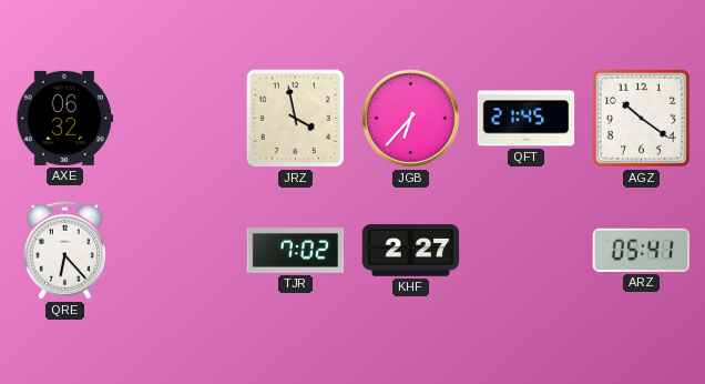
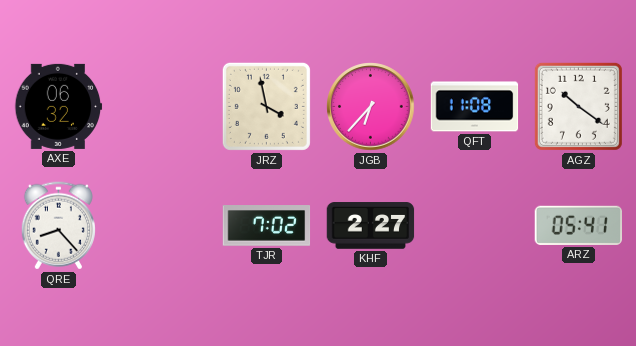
QFT: 21:45 -> 11:08 (475, 107)
QRE: 6:23 -> 8:23 (58, 226)
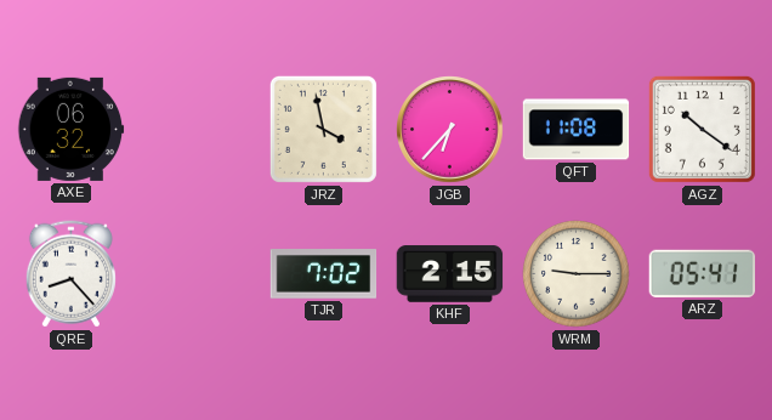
KHF: 2:27 -> 2:15 (450, 274)
WRM: none -> 9:15 (577, 274)
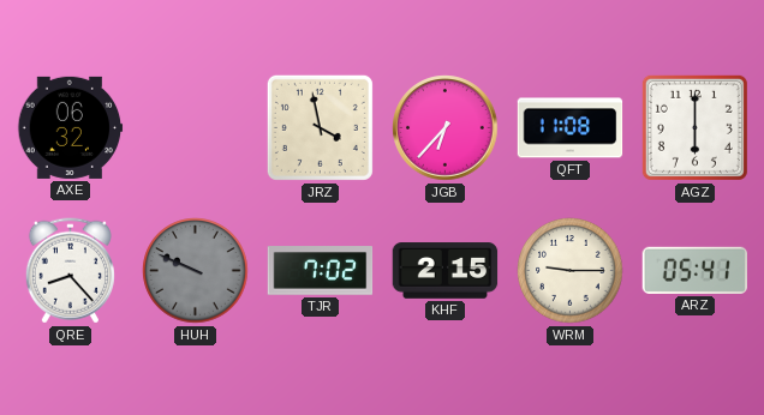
AGZ: 10:21 -> 6:00 (694, 127)
HUH: none -> 9:49 (196, 271)
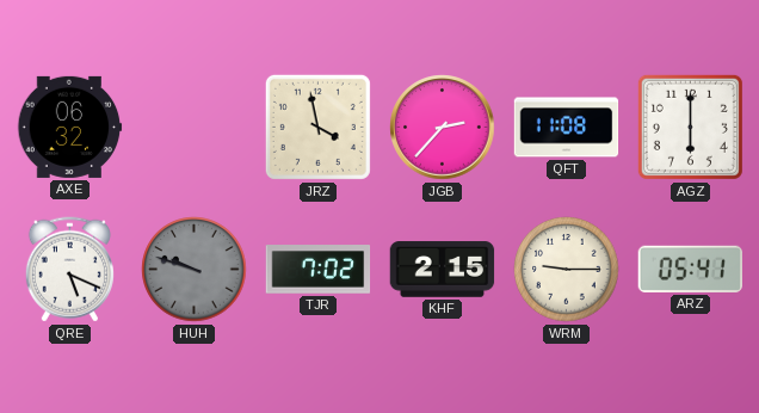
JGB: 6:37 -> 2:37 (443, 128)
QRE: 8:23 -> 5:19 (69, 270)
HUH: 9:49 -> 9:48 (195, 270)
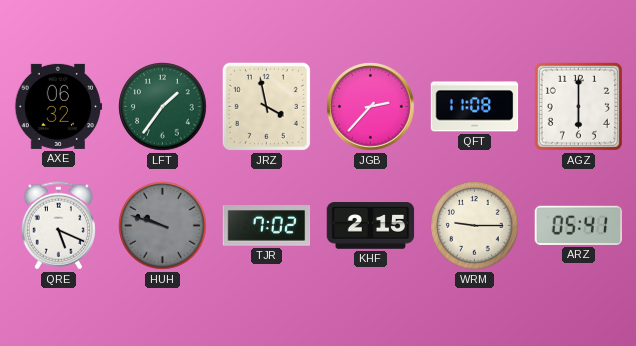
LFT: none -> 1:36 (163, 107)
